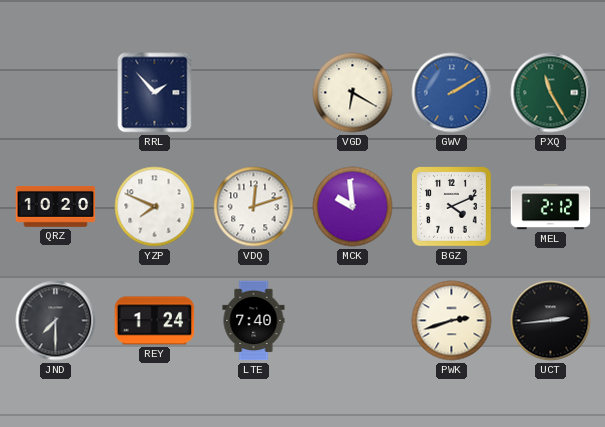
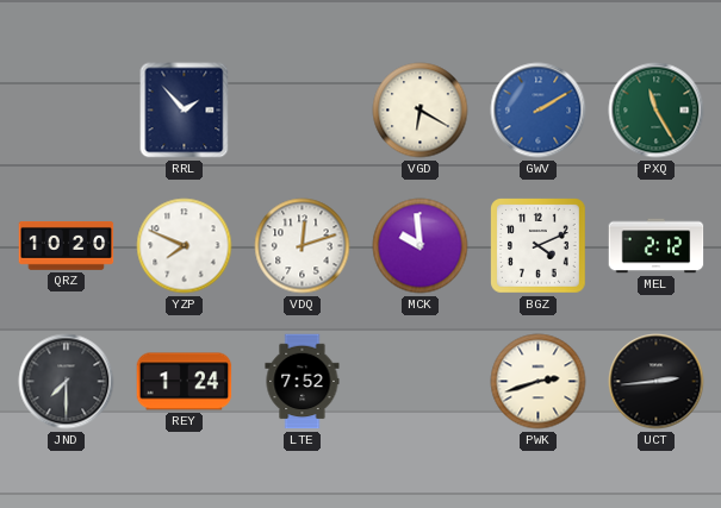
LTE: 7:40 -> 7:52 (303, 382)
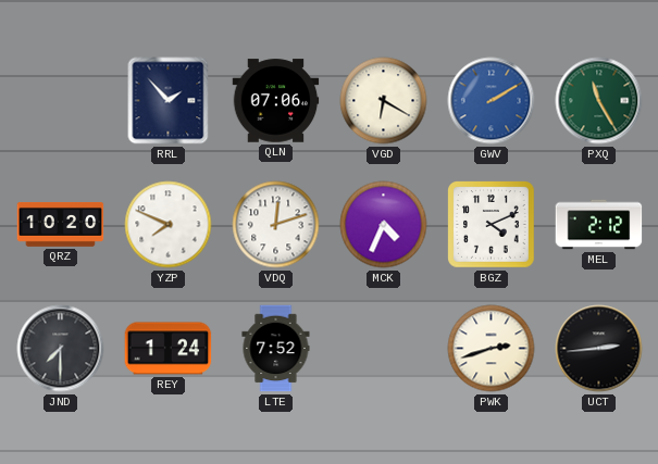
QLN: none -> 07:06 (276, 101)
MCK: 9:59 -> 4:34 (384, 225)
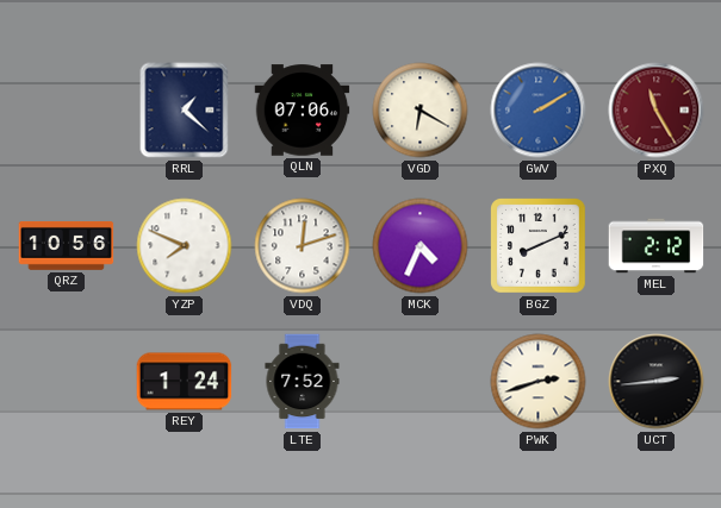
RRL: 1:53 -> 1:22 (185, 111)
PXQ dial: green -> burgundy (657, 111)
QRZ: 10:20 -> 10:56 (67, 246)
BGZ: 4:11 -> 8:11 (539, 246)
JND: 7:30 -> none (61, 349)
